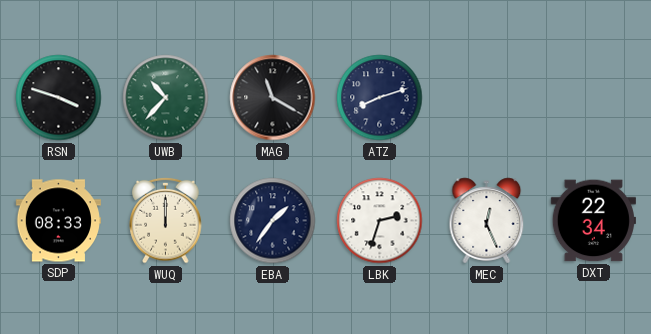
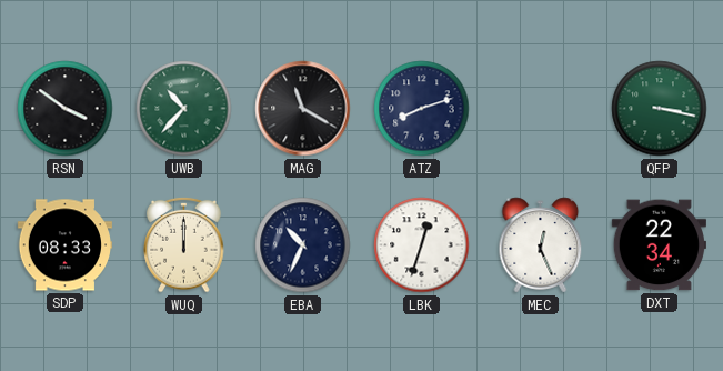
RSN: 3:48 -> 3:51 (66, 109)
QFP: none -> 3:17 (660, 109)
EBA: 1:36 -> 10:34 (303, 245)
LBK: 2:33 -> 12:33 (422, 245)
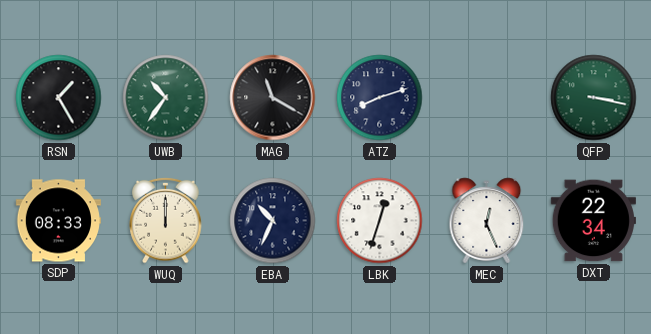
RSN: 3:51 -> 1:25 (59, 98)
UWB: 10:37 -> 10:36 (166, 98)
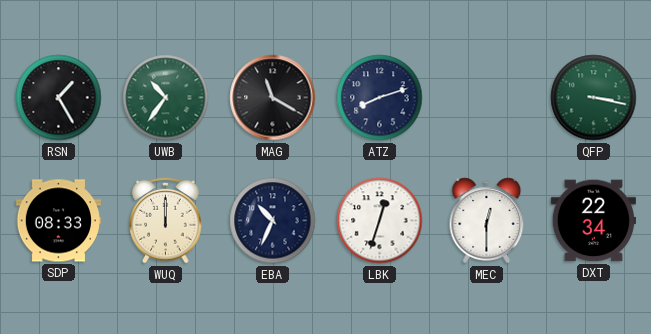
MEC: 12:26 -> 12:30 (487, 221)
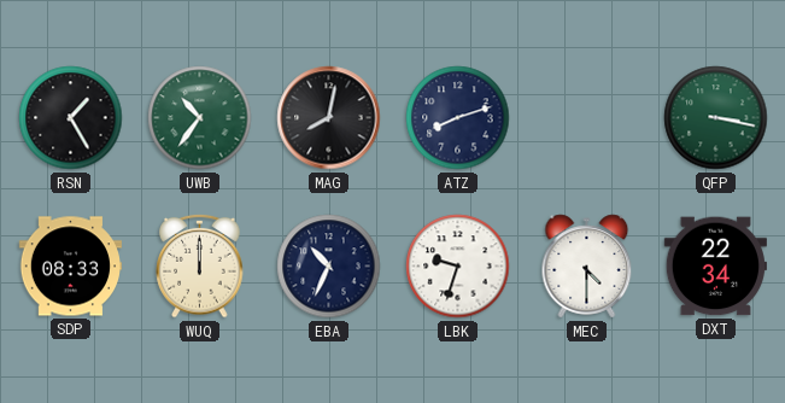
MAG: 11:20 -> 8:02 (329, 118)
LBK: 12:33 -> 9:33 (458, 267)
MEC: 12:30 -> 4:30 (587, 267)
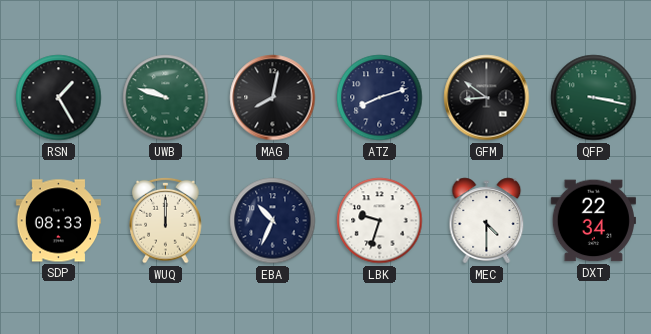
UWB: 10:36 -> 9:48 (166, 98)
GFM: none -> 8:51 (487, 98)
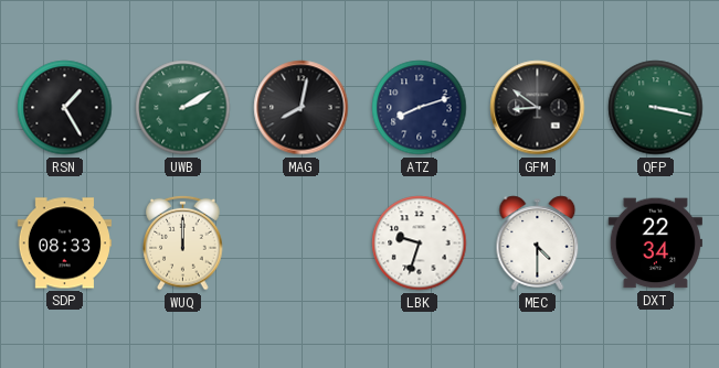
UWB: 9:48 -> 2:10 (183, 108)
EBA: 10:34 -> none (273, 221)
